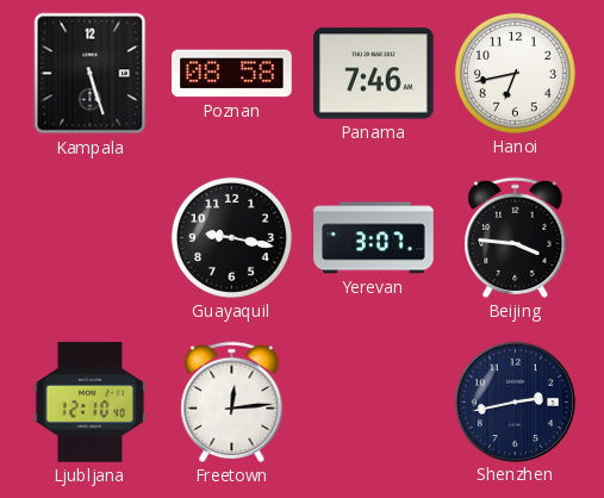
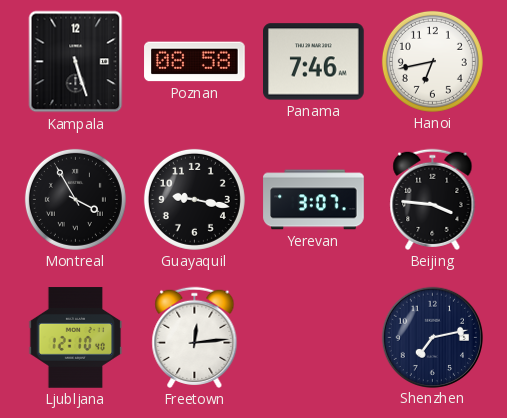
Montreal: none -> 3:55 (75, 199)
Shenzhen: 2:43 -> 7:13 (432, 337)
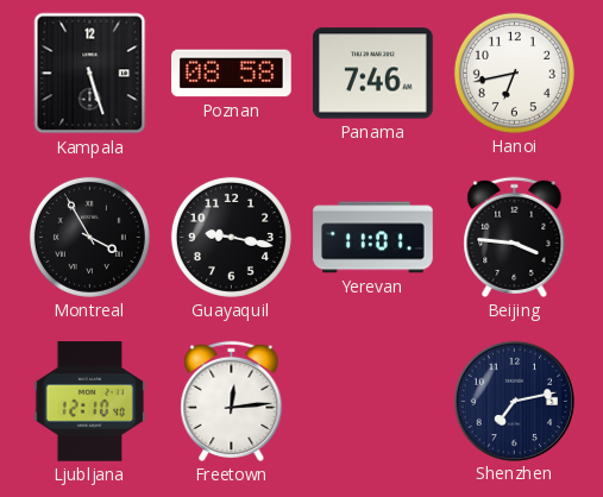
Yerevan: 3:07 -> 11:01 (373, 238)
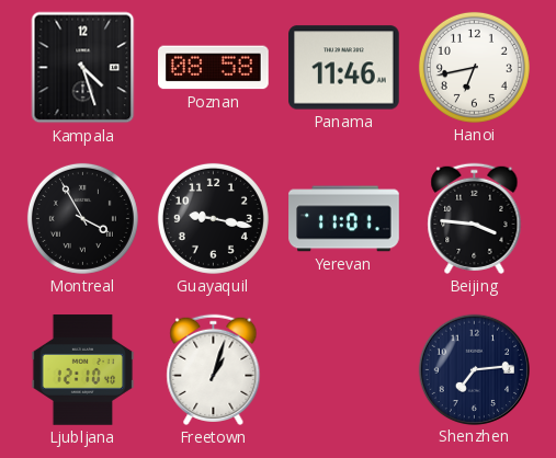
Kampala: 5:27 -> 4:27 (83, 68)
Panama: 7:46 -> 11:46 (344, 68)
Freetown: 12:14 -> 1:03 (214, 369)
Shenzhen: 7:13 -> 7:14 (474, 369)
